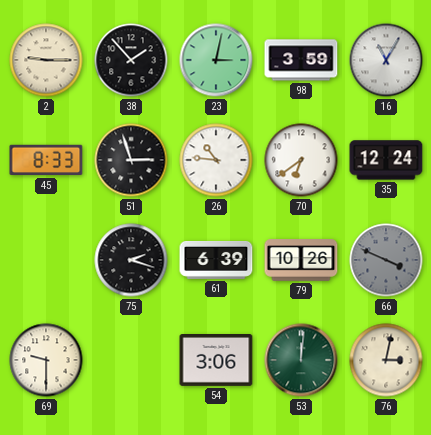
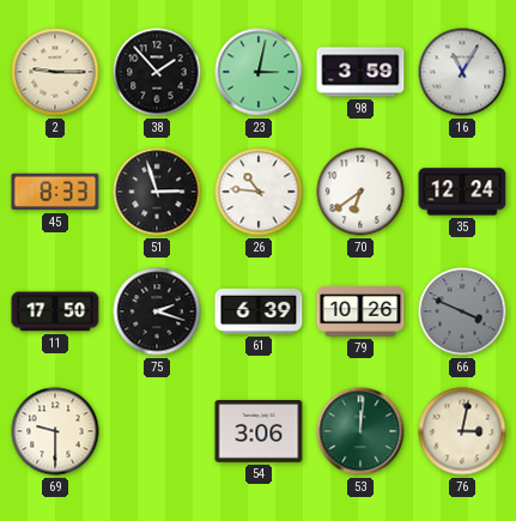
11: none -> 17:50 (55, 311)
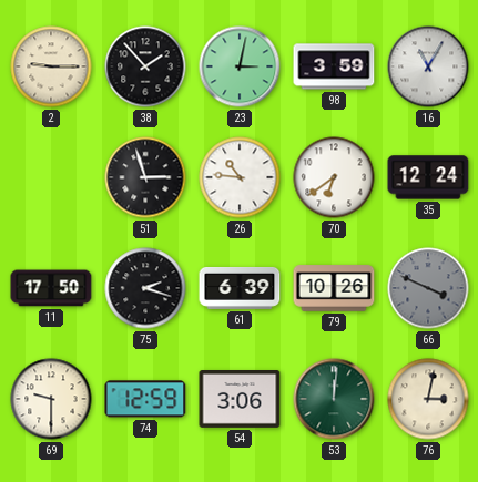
45: 8:33 -> none (55, 192)
74: none -> 12:59 (145, 399)
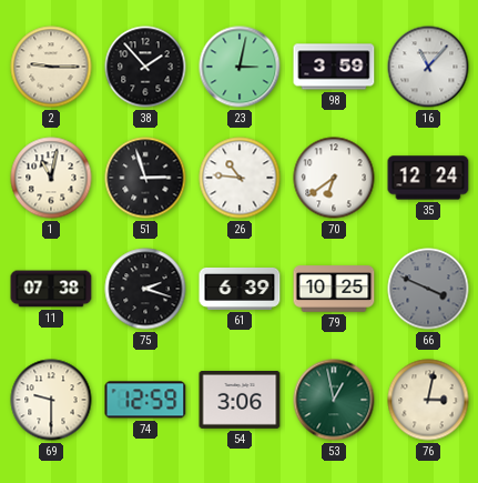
16: 11:05 -> 11:07 (428, 67)
1: none -> 11:02 (51, 178)
11: 17:50 -> 07:38 (51, 289)
79: 10:26 -> 10:25 (334, 289)
53: 12:01 -> 12:58 (334, 400)
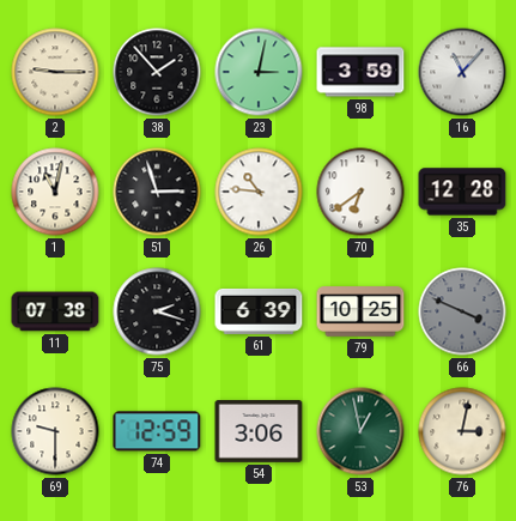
35: 12:24 -> 12:28 (462, 192)
